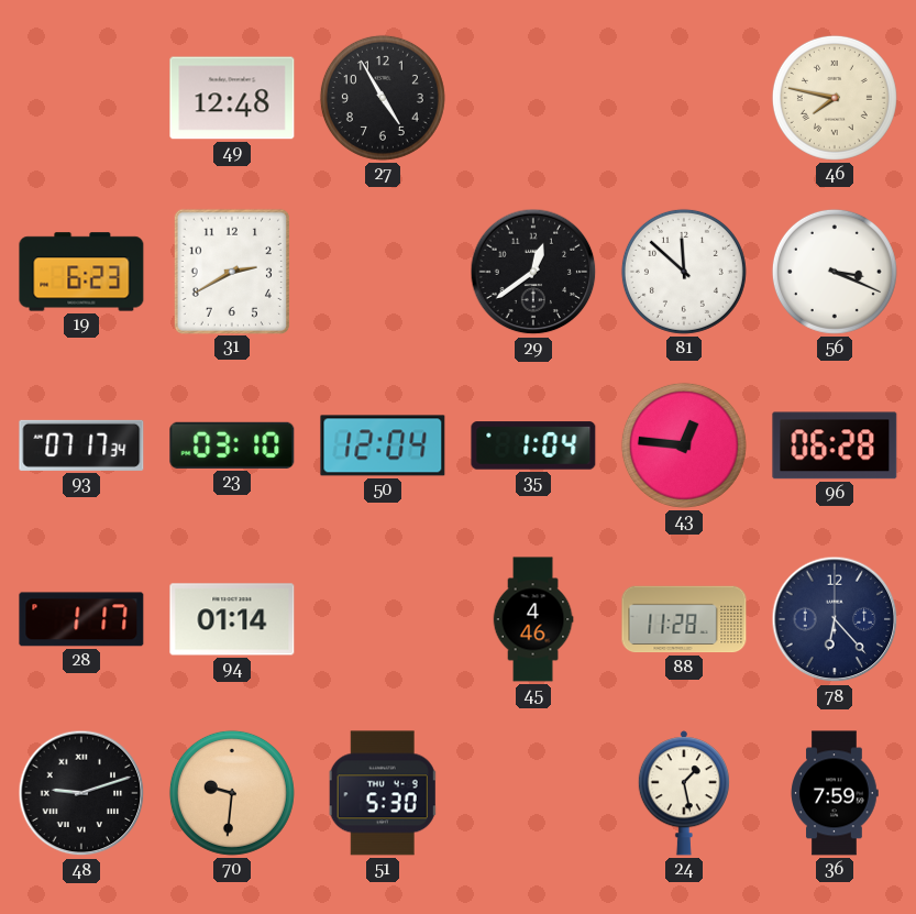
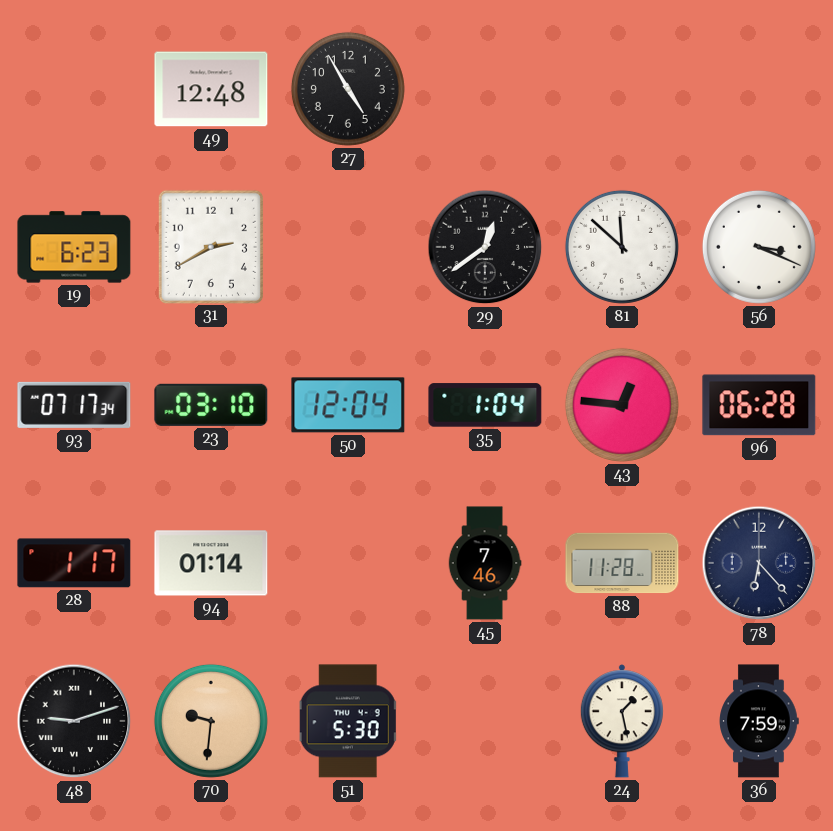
46: 7:47 -> none (835, 98)
45: 4:46 -> 7:46 (485, 563)
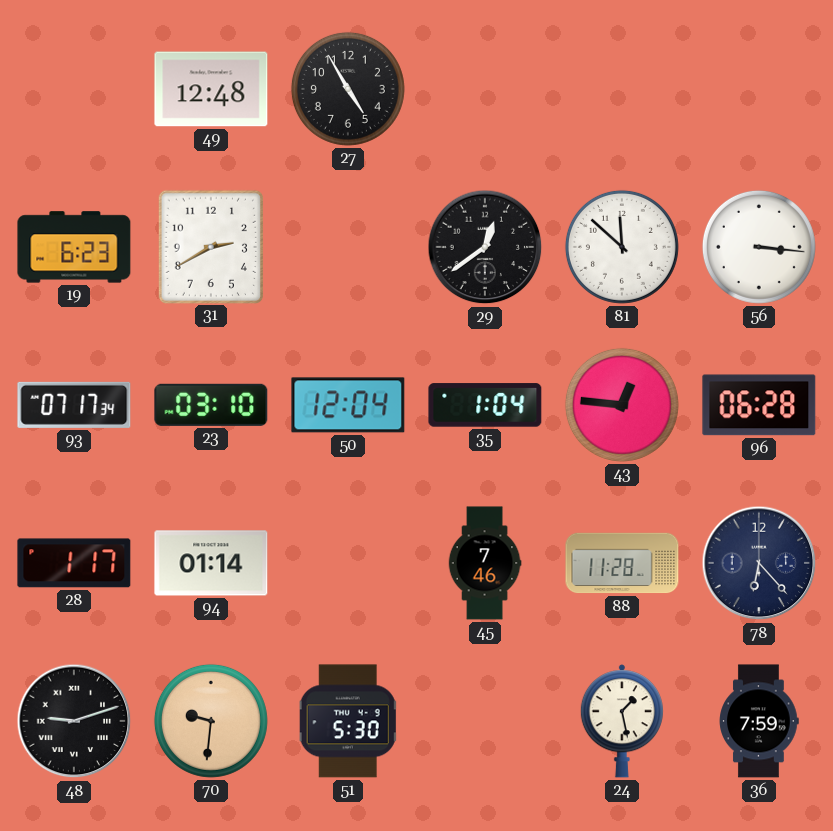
56: 3:19 -> 3:16 (759, 247)
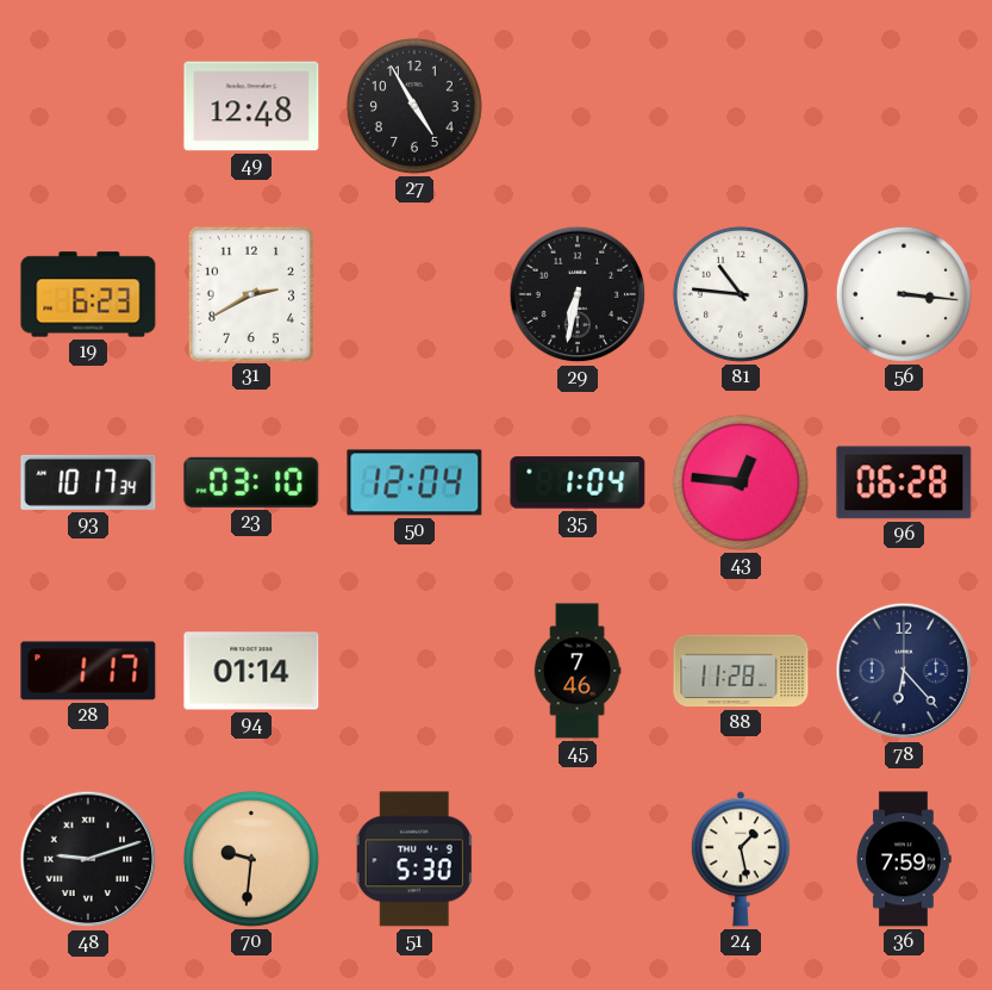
29: 12:39 -> 6:32 (578, 294)
81: 11:52 -> 10:46 (741, 294)
93: 07:17 -> 10:17 (88, 482)
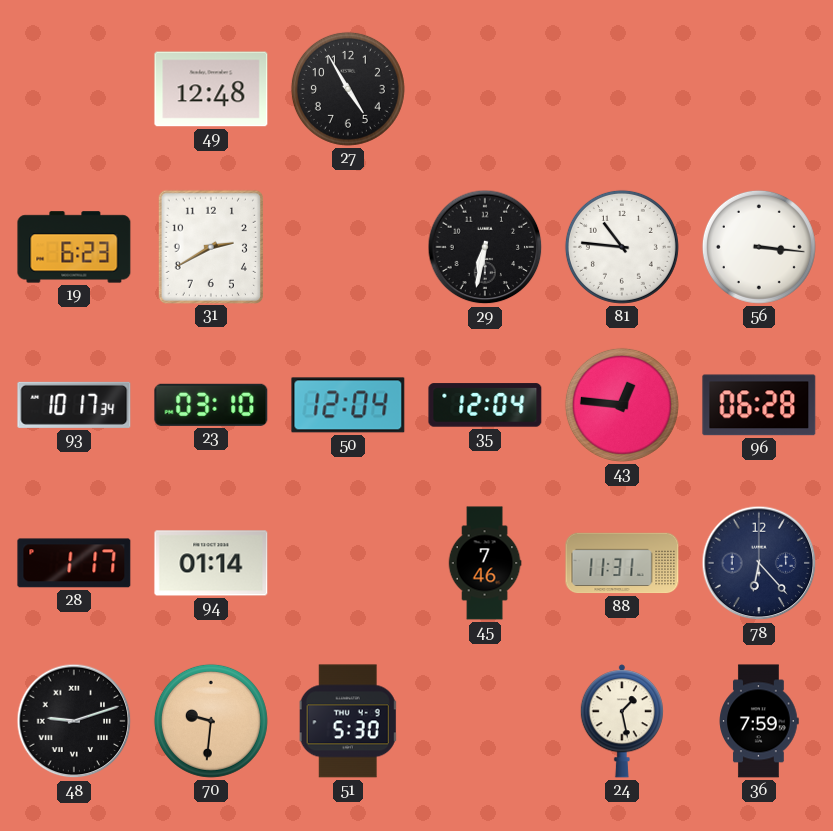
35: 1:04 -> 12:04 (485, 405)
88: 11:28 -> 11:31 (622, 563)
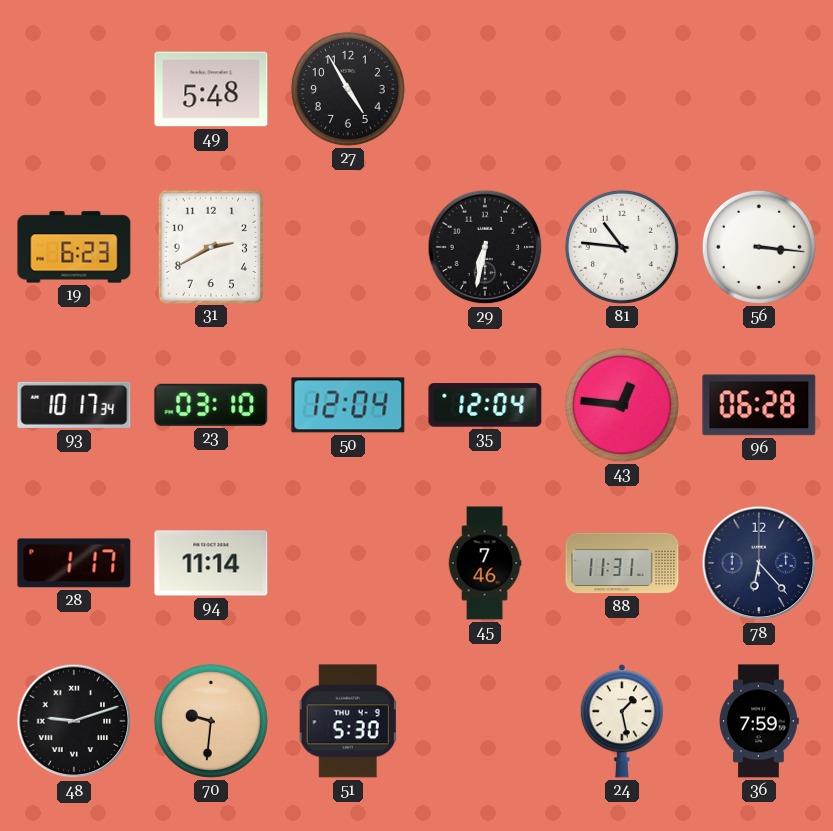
49: 12:48 -> 5:48 (211, 89)
94: 01:14 -> 11:14 (211, 563)
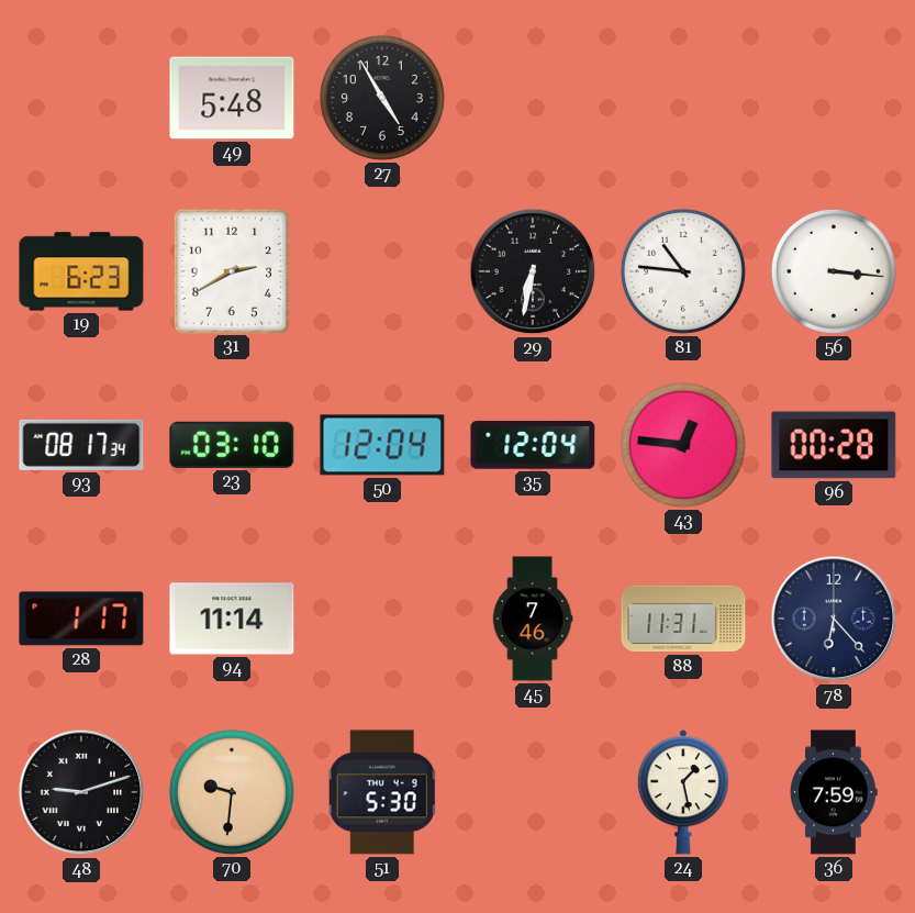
93: 10:17 -> 08:17 (81, 445)
96: 06:28 -> 00:28 (834, 445)
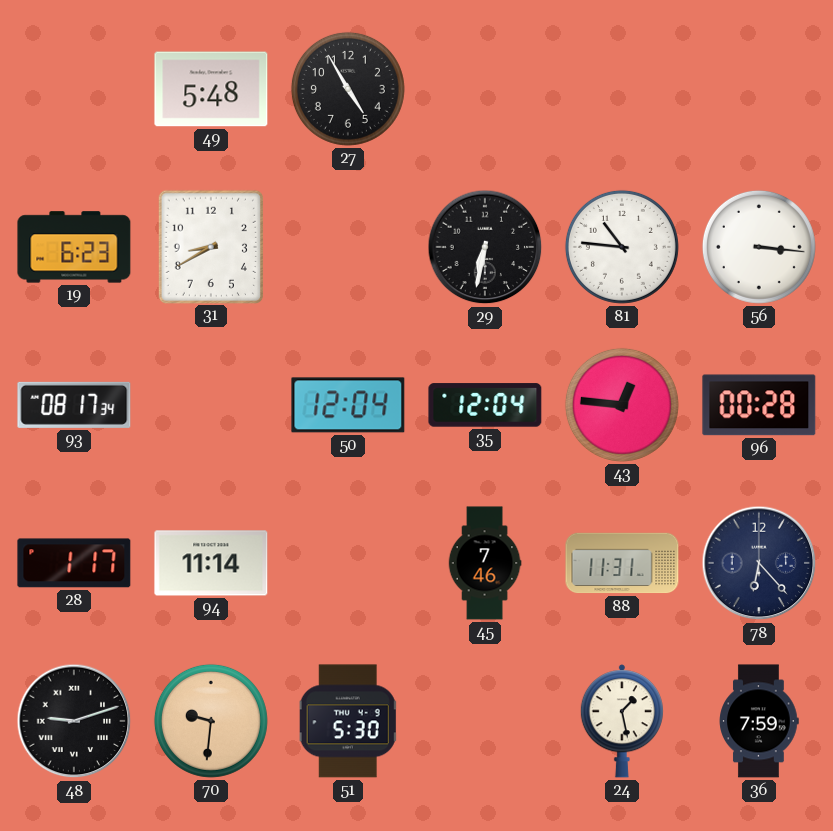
31: 2:40 -> 8:40 (211, 246)
23: 03:10 -> none (232, 445)
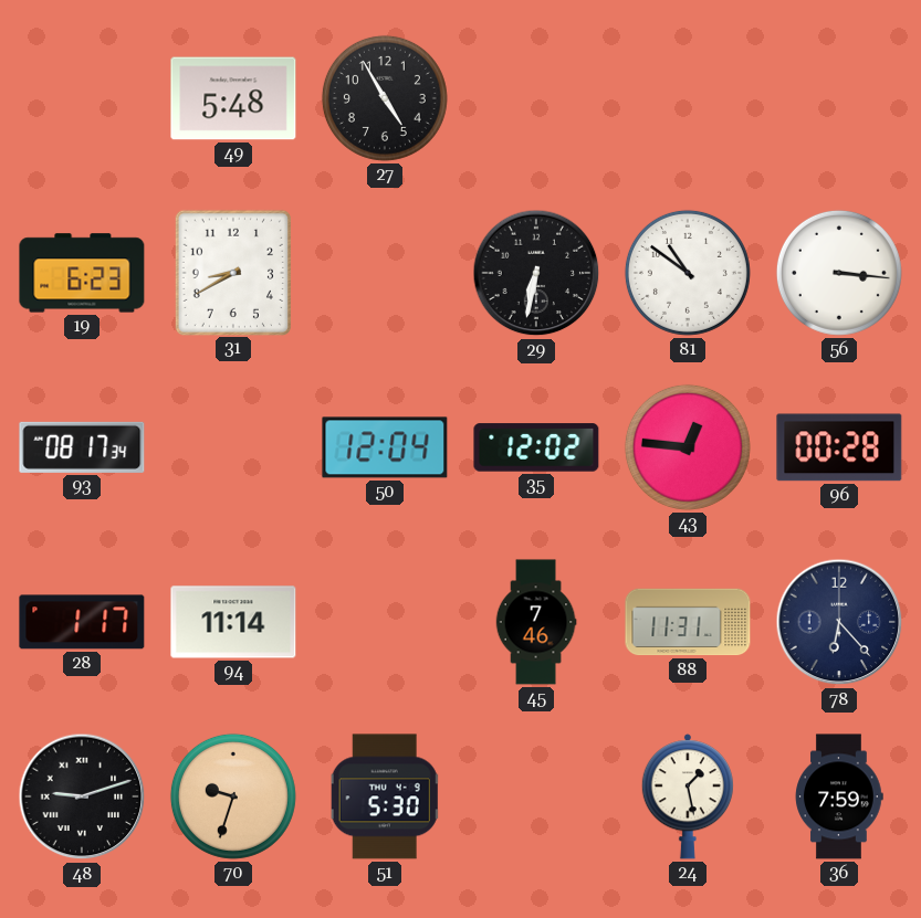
81: 10:46 -> 10:51 (688, 273)
35: 12:04 -> 12:02 (536, 447)
70: 9:31 -> 9:33 (233, 796)
